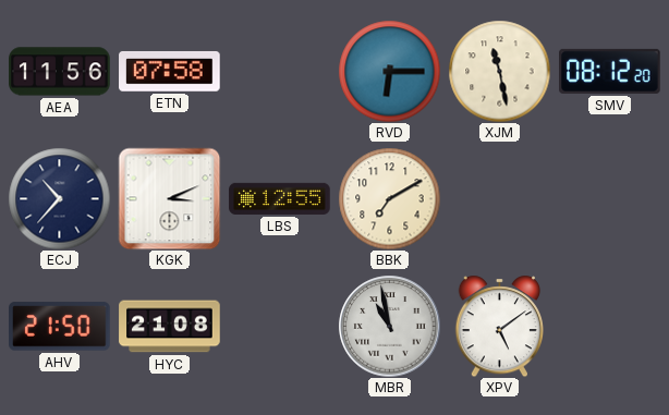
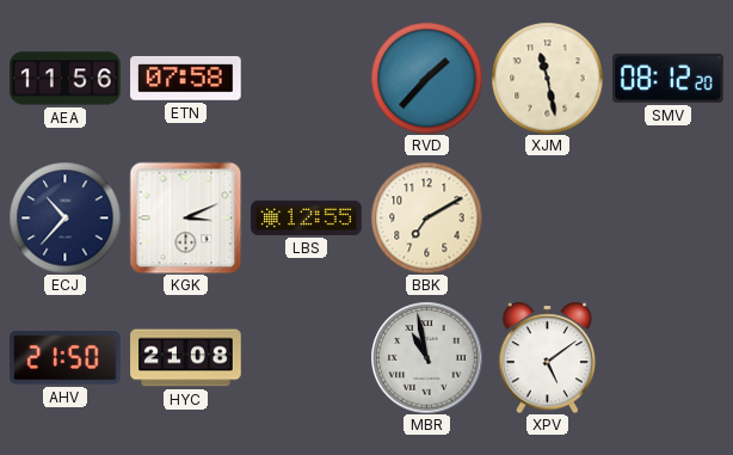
RVD: 6:15 -> 1:37 (426, 78)
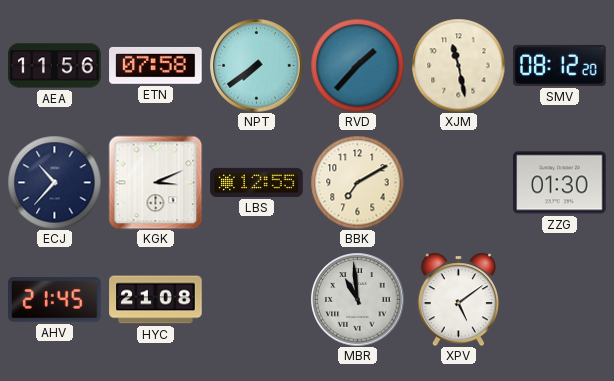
NPT: none -> 7:39 (256, 65)
ZZG: none -> 01:30 (560, 183)
AHV: 21:50 -> 21:45 (55, 300)
MBR: 10:58 -> 10:59 (357, 299)
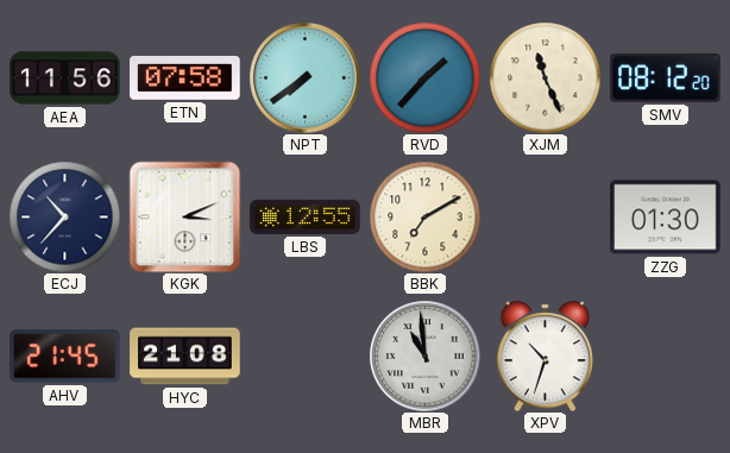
XJM: 11:28 -> 11:26 (545, 77)
XPV: 5:09 -> 10:33 (546, 356)
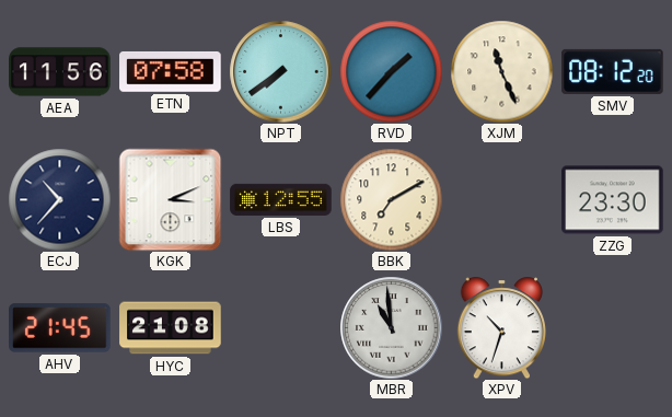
ZZG: 01:30 -> 23:30 (613, 200)
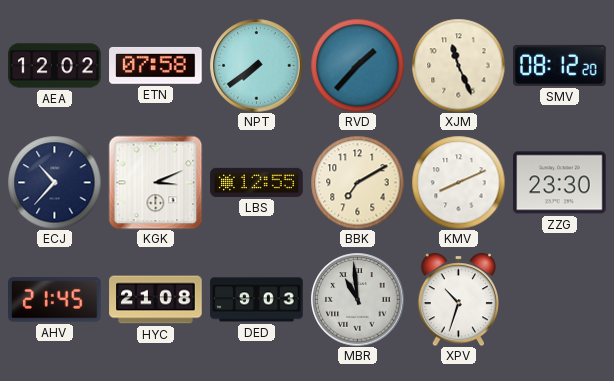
AEA: 11:56 -> 12:02 (55, 66)
KMV: none -> 8:11 (458, 182)
DED: none -> 9:03 (257, 300)
